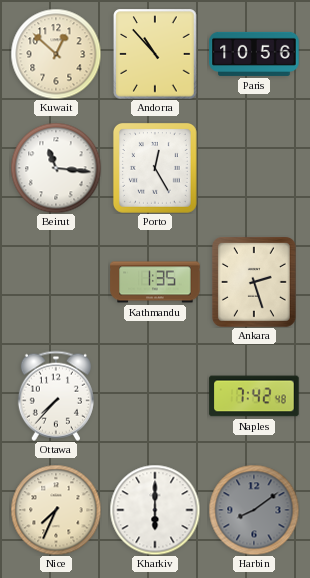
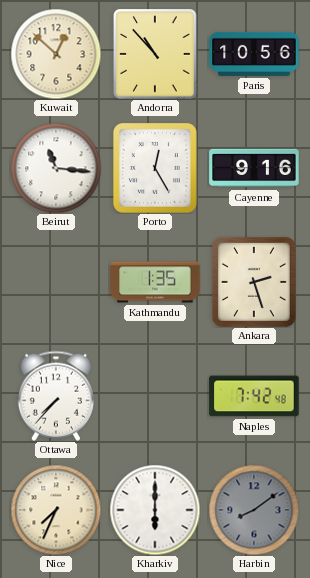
Cayenne: none -> 9:16 (254, 168)
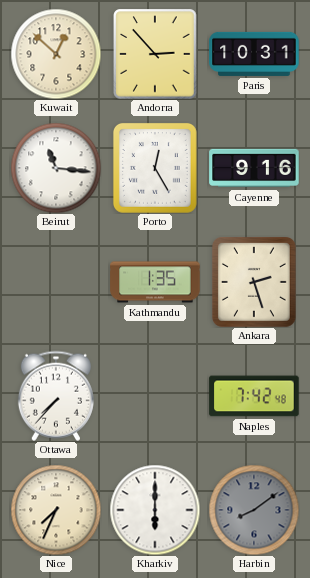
Andorra: 10:53 -> 2:53 (155, 54)
Paris: 10:56 -> 10:31 (254, 54)
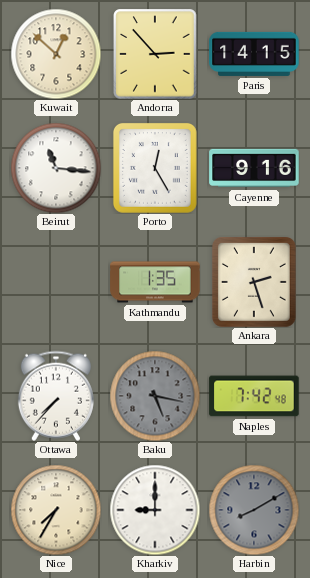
Paris: 10:31 -> 14:15 (254, 54)
Baku: none -> 5:17 (155, 396)
Nice: 7:34 -> 7:35 (56, 510)
Kharkiv: 6:00 -> 9:00 (155, 510)
Harbin: 8:09 -> 8:10 (254, 510)
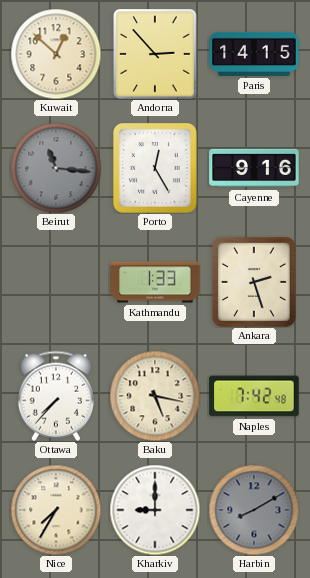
Beirut dial: white -> grey (56, 168)
Kathmandu: 1:35 -> 1:33 (155, 282)
Baku dial: grey -> cream (155, 396)
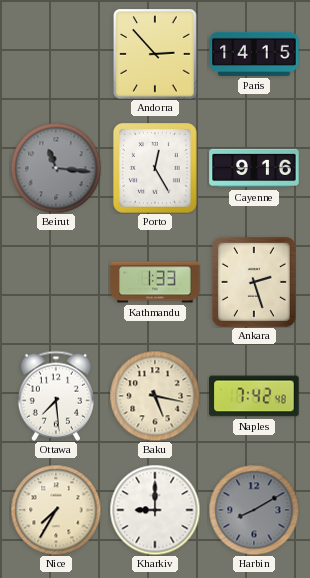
Kuwait: 12:52 -> none (56, 54)
Ottawa: 7:37 -> 7:29 (56, 396)
